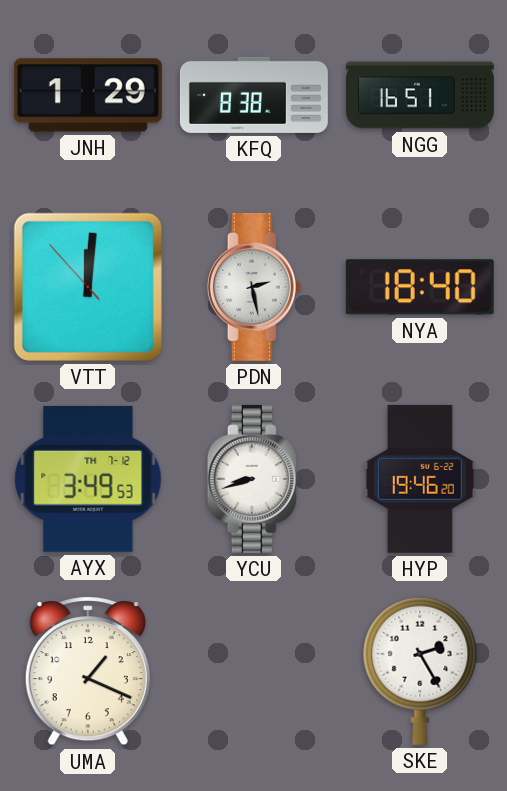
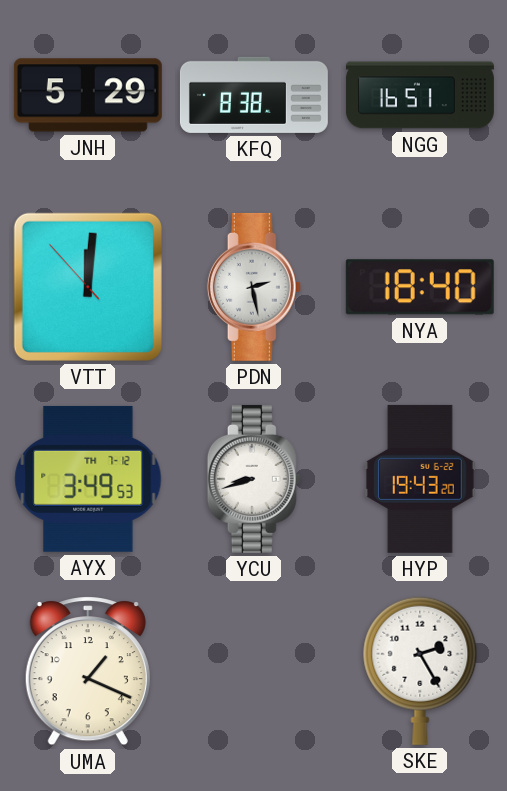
JNH: 1:29 -> 5:29 (88, 95)
HYP: 19:46 -> 19:43 (421, 479)
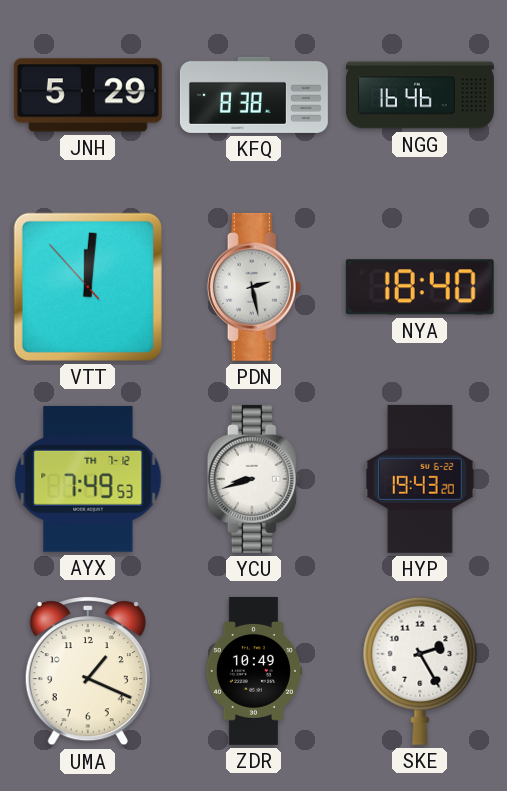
NGG: 16:51 -> 16:46 (420, 95)
AYX: 3:49 -> 7:49 (88, 479)
ZDR: none -> 10:49 (254, 671)
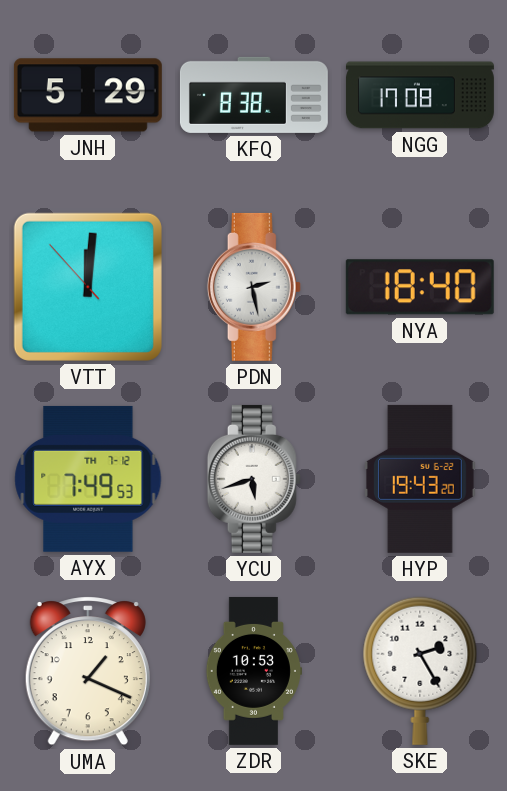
NGG: 16:46 -> 17:08 (420, 95)
YCU: 8:42 -> 5:42 (254, 479)
ZDR: 10:49 -> 10:53 (254, 671)
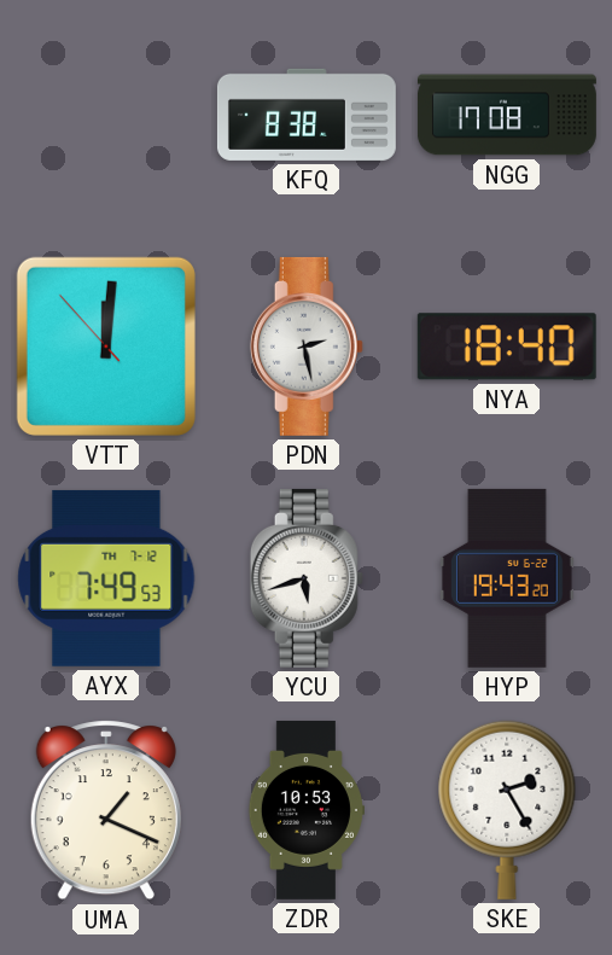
JNH: 5:29 -> none (88, 95)
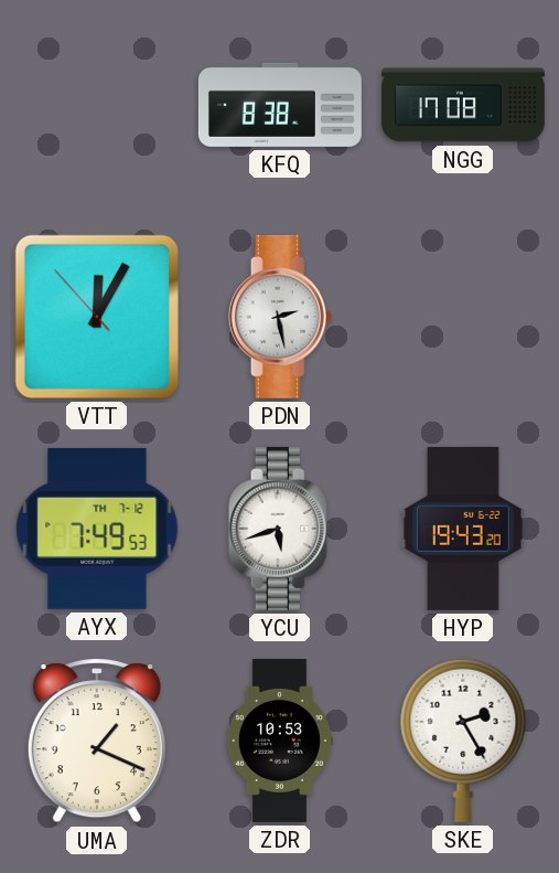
VTT: 12:00 -> 12:04 (97, 317)
NYA: 18:40 -> none (507, 347)
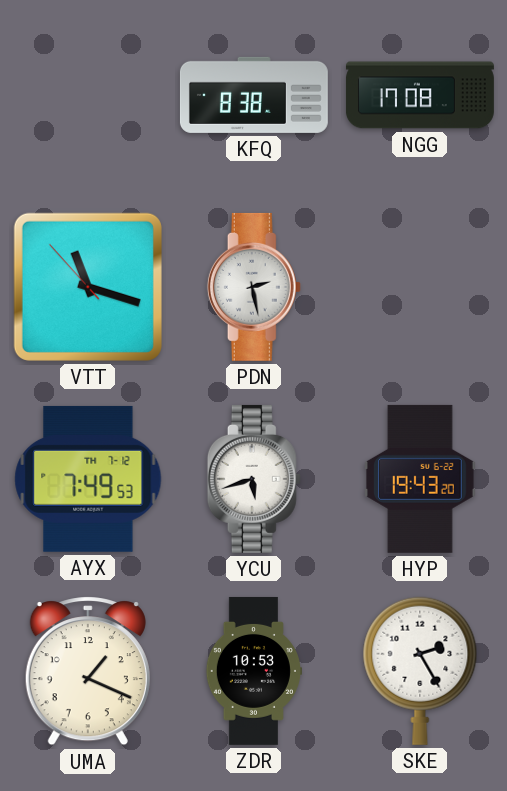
VTT: 12:04 -> 11:17 (88, 287)
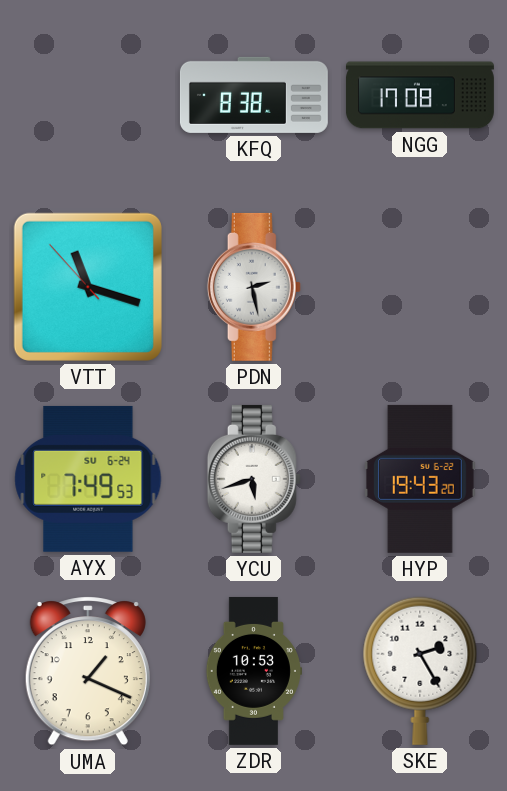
AYX date: TH 7-12 -> SU 6-24 (88, 479)
